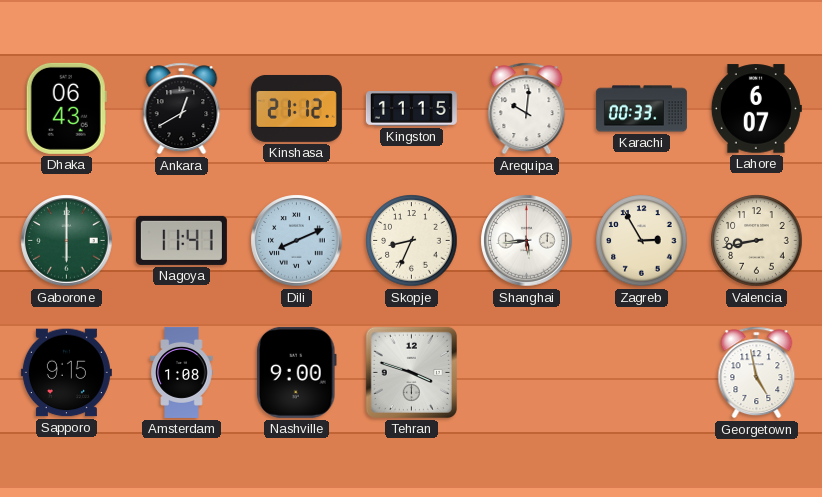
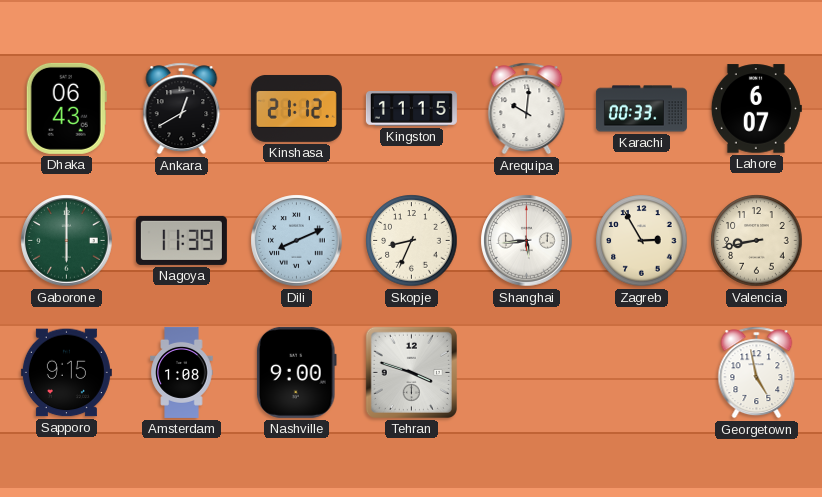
Nagoya: 11:41 -> 11:39 (181, 240)
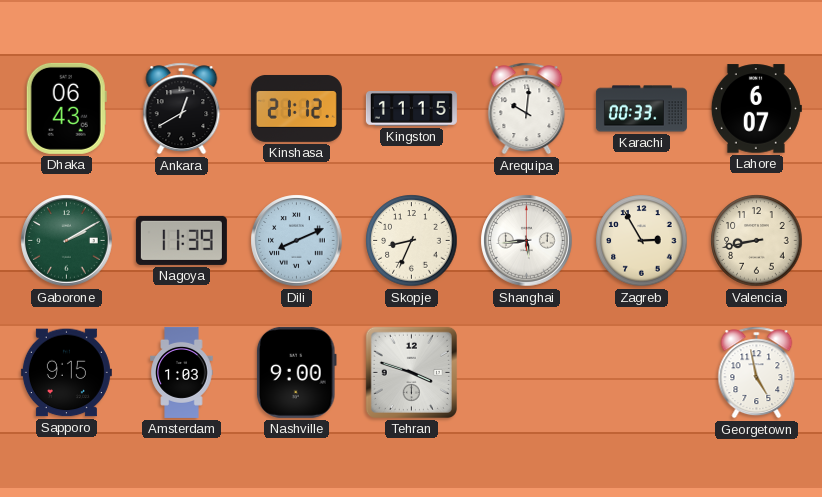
Gaborone: 6:00 -> 2:10 (67, 241)
Amsterdam: 1:08 -> 1:03 (182, 372)
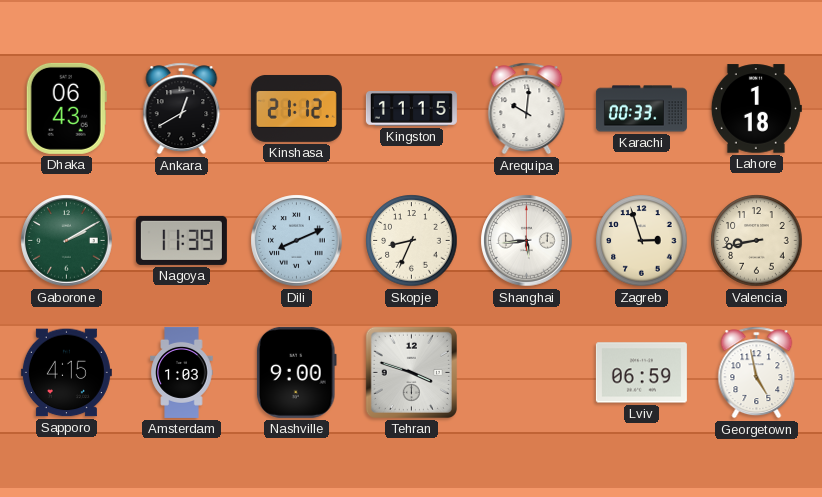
Lahore: 6:07 -> 1:18 (756, 109)
Zagreb: 2:55 -> 2:57 (642, 241)
Sapporo: 9:15 -> 4:15 (66, 373)
Lviv: none -> 06:59 (641, 373)
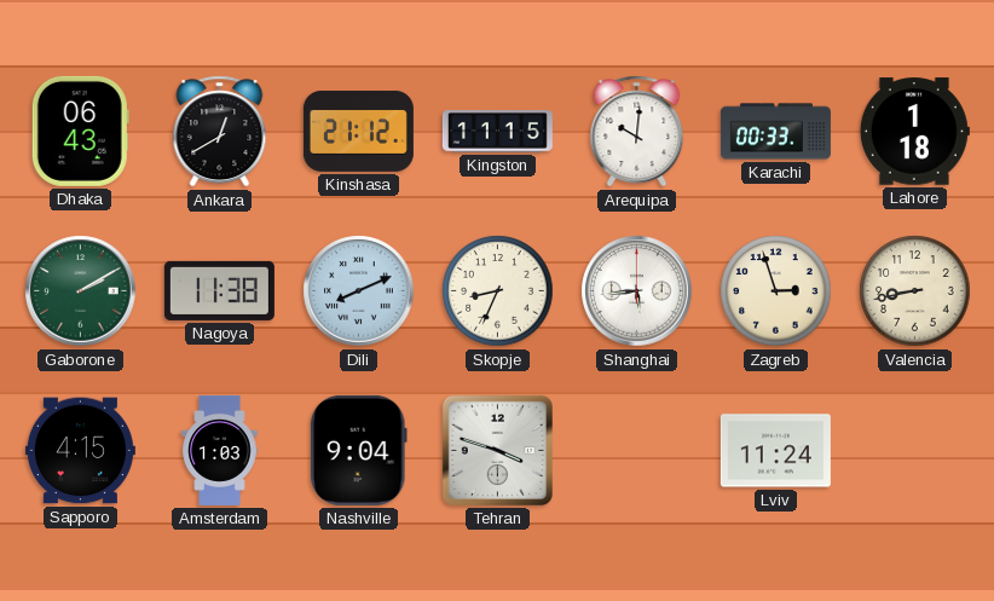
Nagoya: 11:39 -> 11:38 (219, 290)
Nashville: 9:00 -> 9:04 (358, 450)
Lviv: 06:59 -> 11:24 (775, 451)
Georgetown: 4:58 -> none (757, 373)
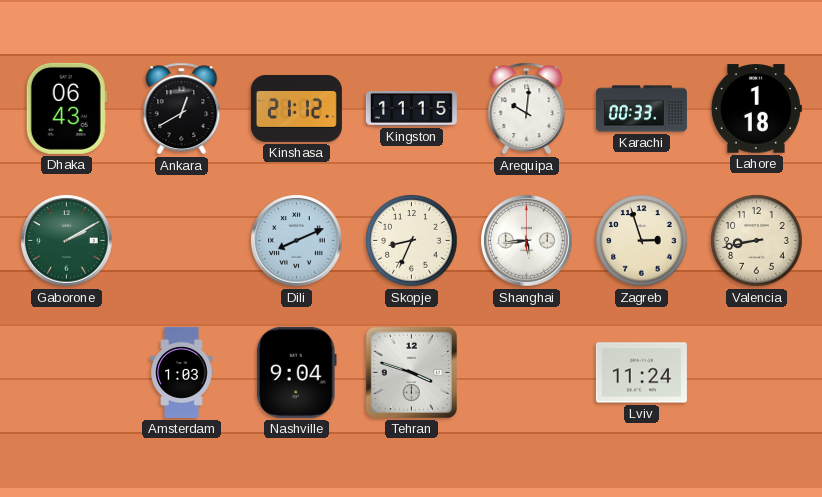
Nagoya: 11:38 -> none (219, 290)
Sapporo: 4:15 -> none (80, 451)
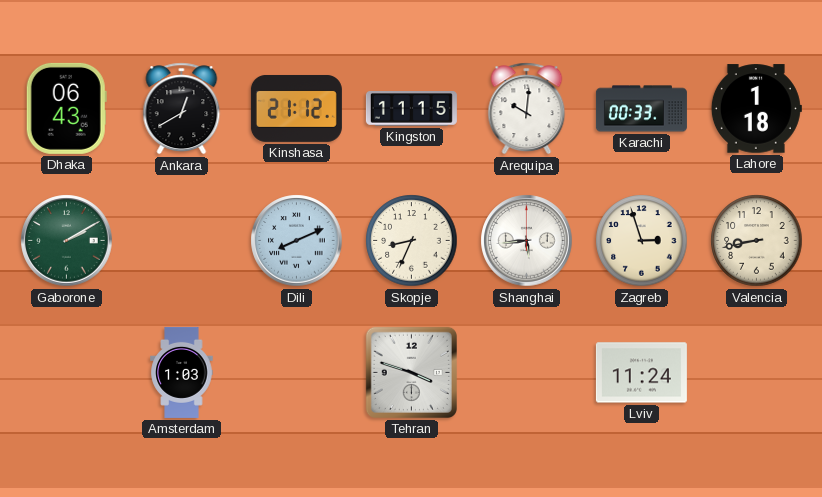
Nashville: 9:04 -> none (296, 372)
